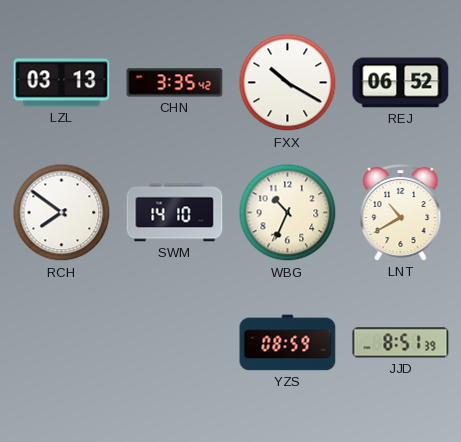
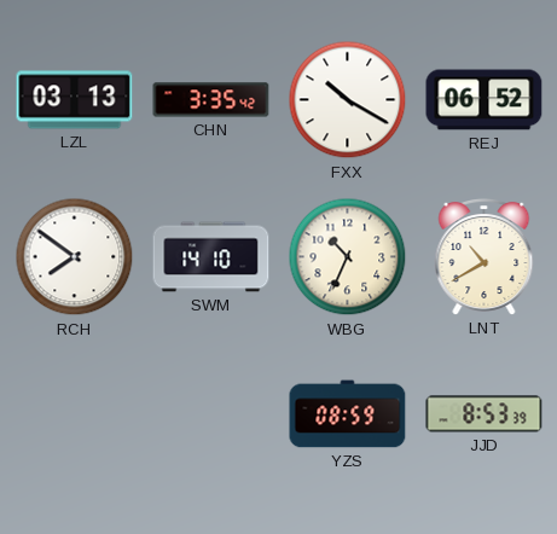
JJD: 8:51 -> 8:53 (485, 414)
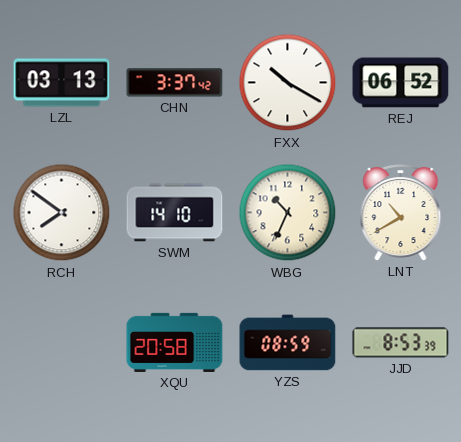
CHN: 3:35 -> 3:37 (175, 83)
XQU: none -> 20:58 (175, 342)
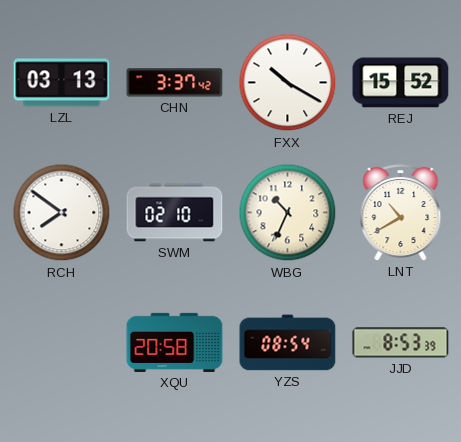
REJ: 06:52 -> 15:52 (401, 83)
SWM: 14:10 -> 02:10 (175, 213)
YZS: 08:59 -> 08:54 (288, 343)
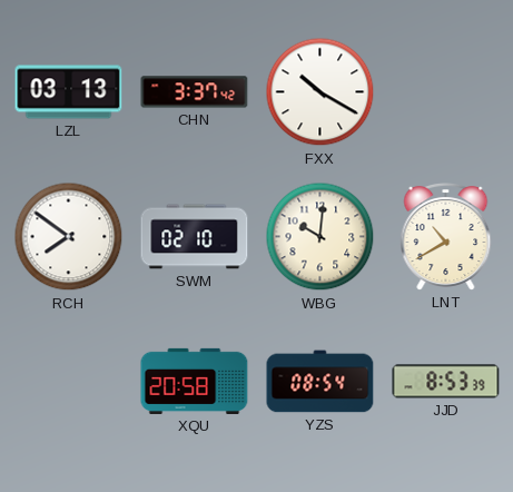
REJ: 15:52 -> none (401, 83)
WBG: 10:34 -> 10:01 (320, 237)
